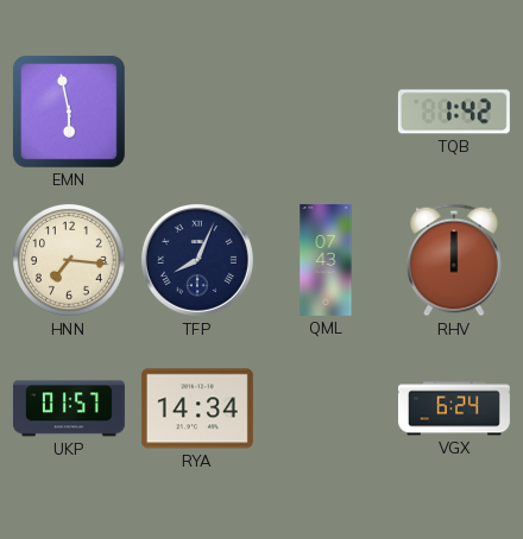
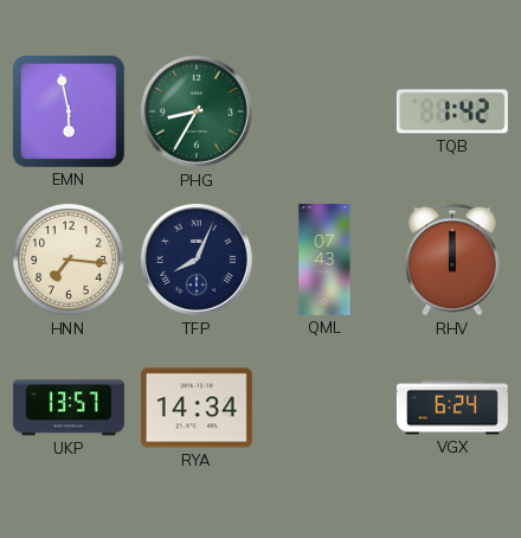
PHG: none -> 8:35 (197, 111)
UKP: 01:57 -> 13:57 (69, 408)
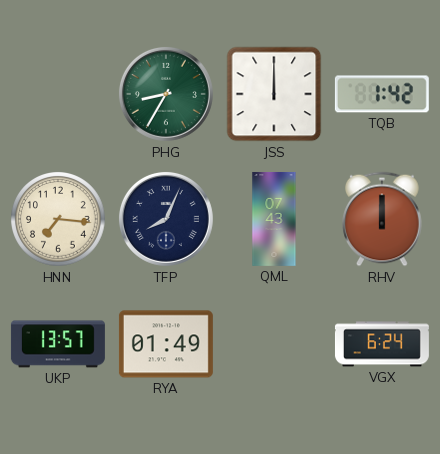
EMN: 5:58 -> none (69, 111)
JSS: none -> 12:00 (274, 94)
RYA: 14:34 -> 01:49 (166, 344)
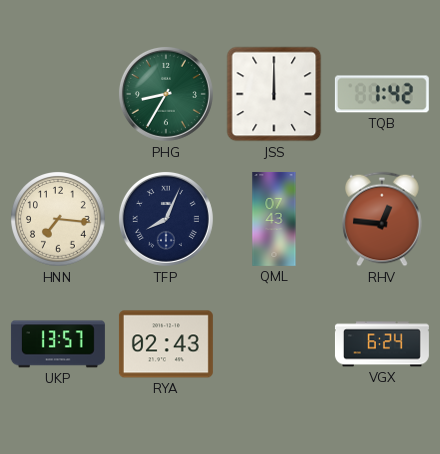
RHV: 12:00 -> 12:46 (383, 219)
RYA: 01:49 -> 02:43 (166, 344)
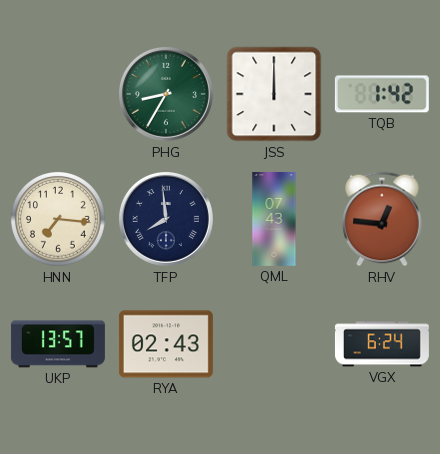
TFP: 8:04 -> 7:59 (166, 219)
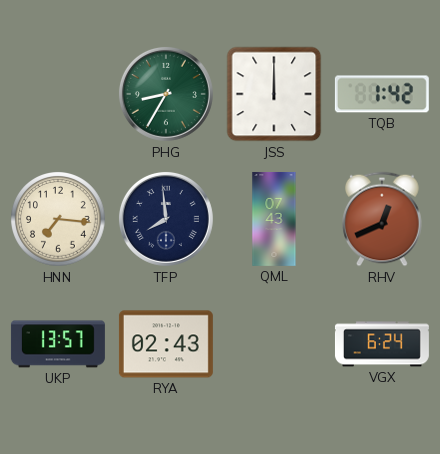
RHV: 12:46 -> 12:41 (383, 219)
